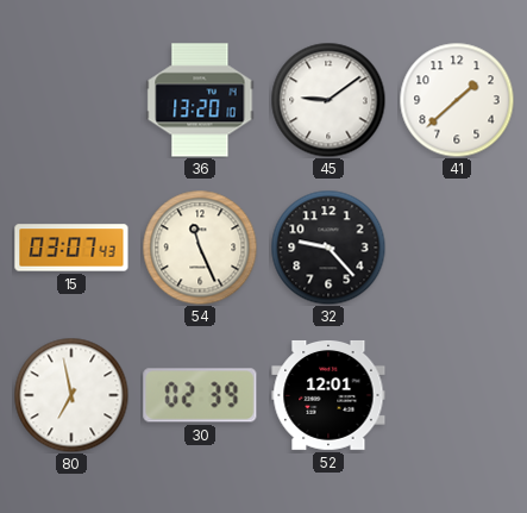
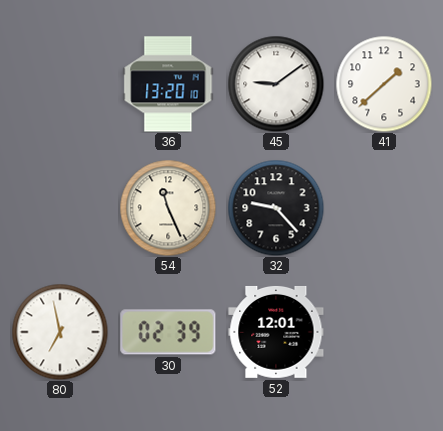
15: 03:07 -> none (71, 248)
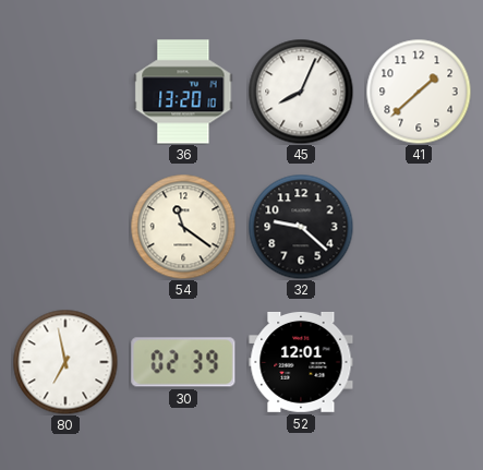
45: 9:09 -> 8:04 (301, 92)
54: 11:26 -> 11:21 (183, 227)
32: 9:23 -> 9:22 (301, 227)
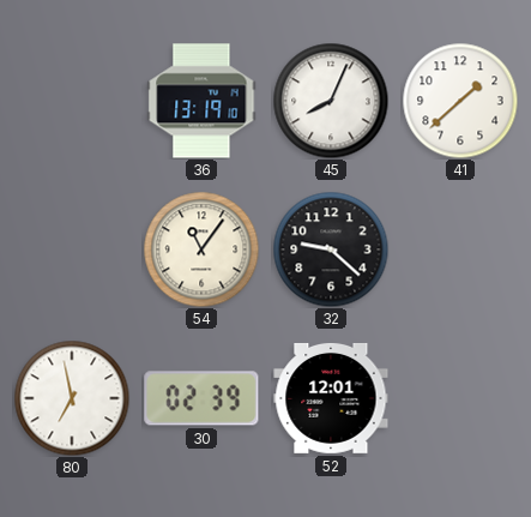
36: 13:20 -> 13:19 (201, 101)
54: 11:21 -> 11:06 (201, 250)
